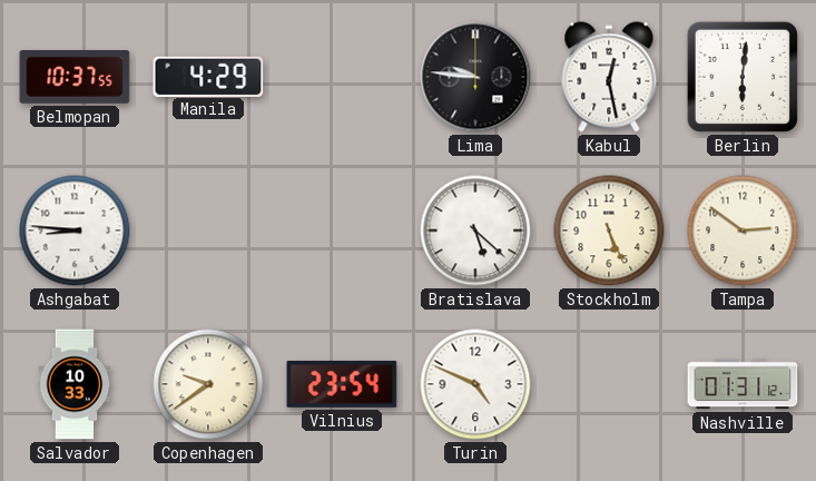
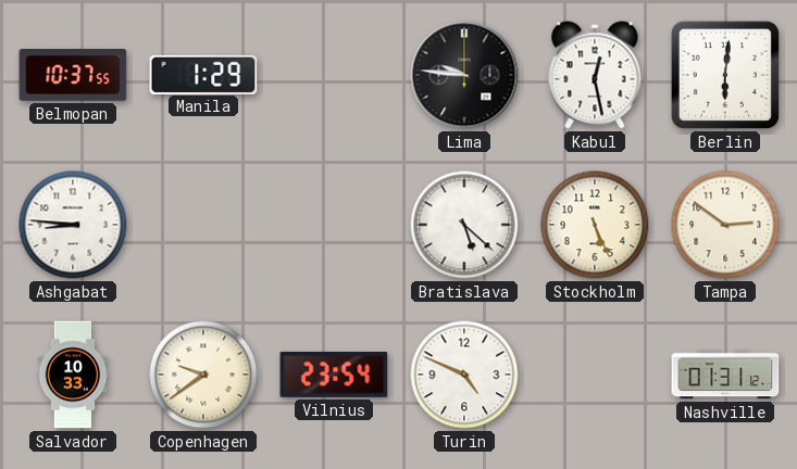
Manila: 4:29 -> 1:29 (203, 74)
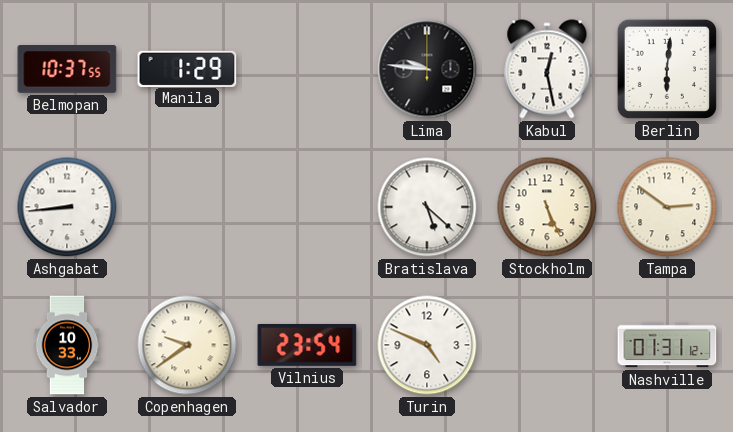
Ashgabat: 8:46 -> 8:44 (67, 207)
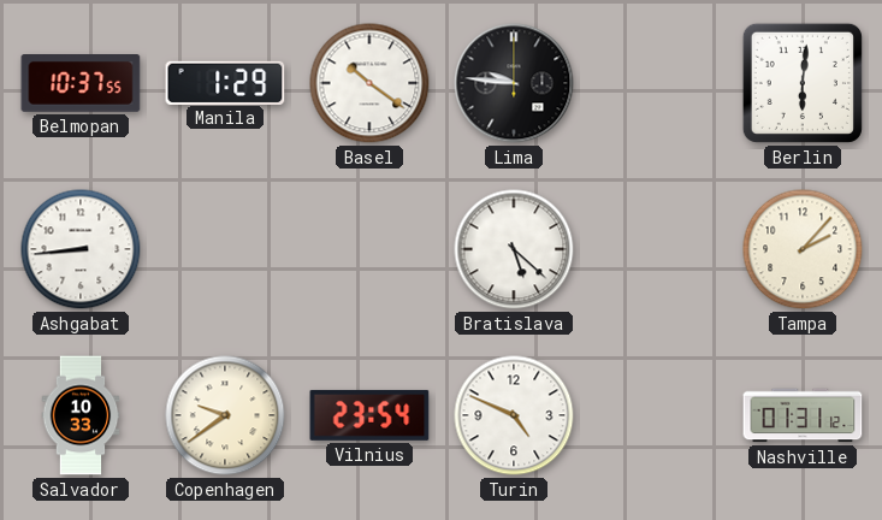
Basel: none -> 10:21 (369, 83)
Kabul: 12:28 -> none (547, 69)
Stockholm: 5:26 -> none (547, 207)
Tampa: 2:51 -> 2:07 (803, 249)
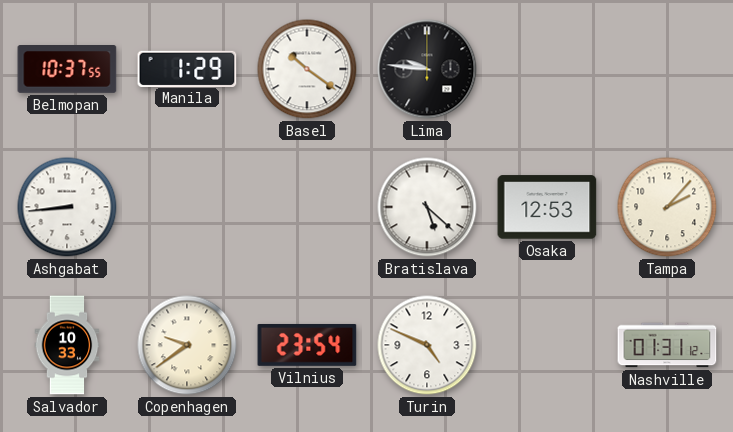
Berlin: 6:01 -> none (803, 83)
Osaka: none -> 12:53 (547, 207)
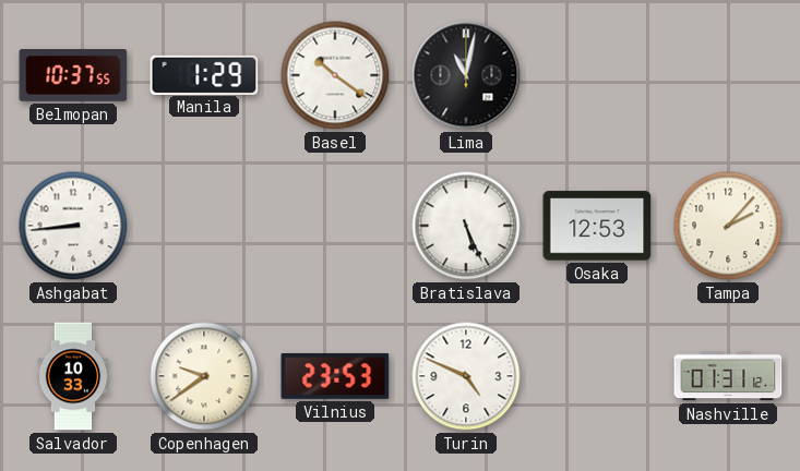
Lima: 9:46 -> 11:02 (466, 75)
Bratislava: 5:22 -> 5:26 (466, 226)
Vilnius: 23:54 -> 23:53 (335, 376)
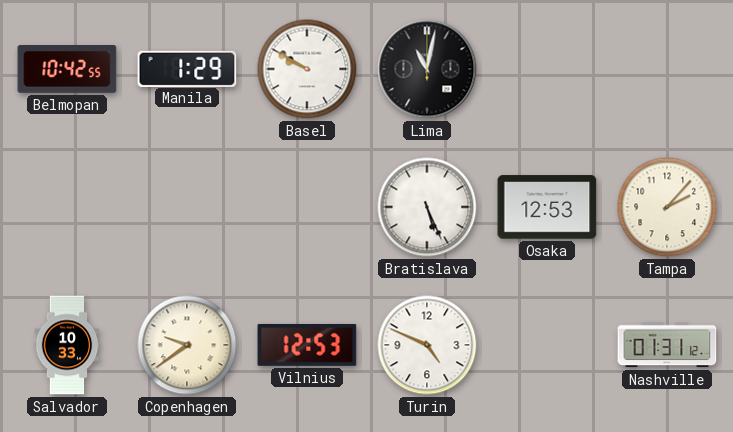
Belmopan: 10:37 -> 10:42 (67, 70)
Basel: 10:21 -> 9:50 (307, 69)
Ashgabat: 8:44 -> none (73, 226)
Vilnius: 23:53 -> 12:53 (307, 345)
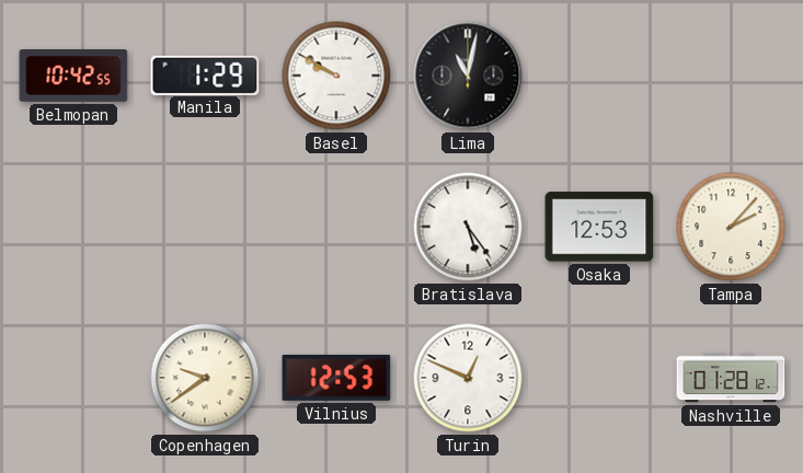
Bratislava: 5:26 -> 5:24 (468, 227)
Salvador: 10:33 -> none (67, 345)
Turin: 4:49 -> 12:49 (468, 378)
Nashville: 01:31 -> 01:28 (731, 378)
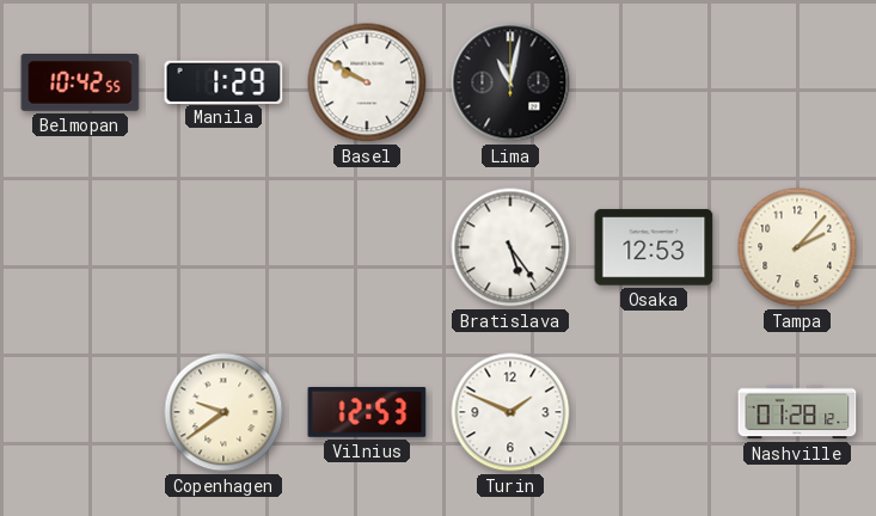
Turin: 12:49 -> 1:49 (510, 412)
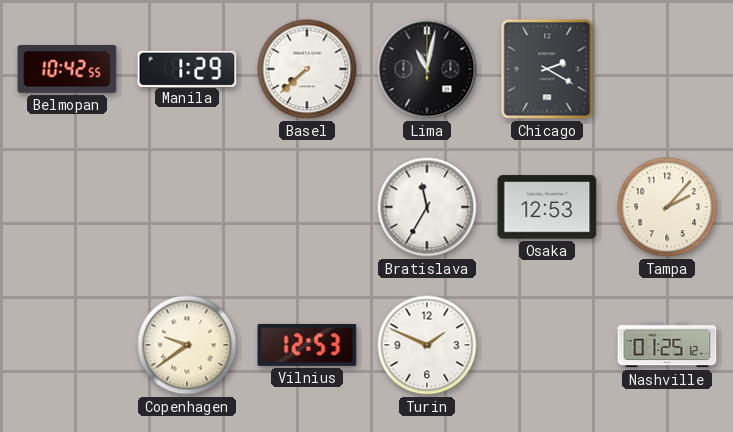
Basel: 9:50 -> 7:38 (307, 69)
Chicago: none -> 2:20 (547, 69)
Bratislava: 5:24 -> 11:35 (427, 207)
Nashville: 01:28 -> 01:25 (667, 345)
